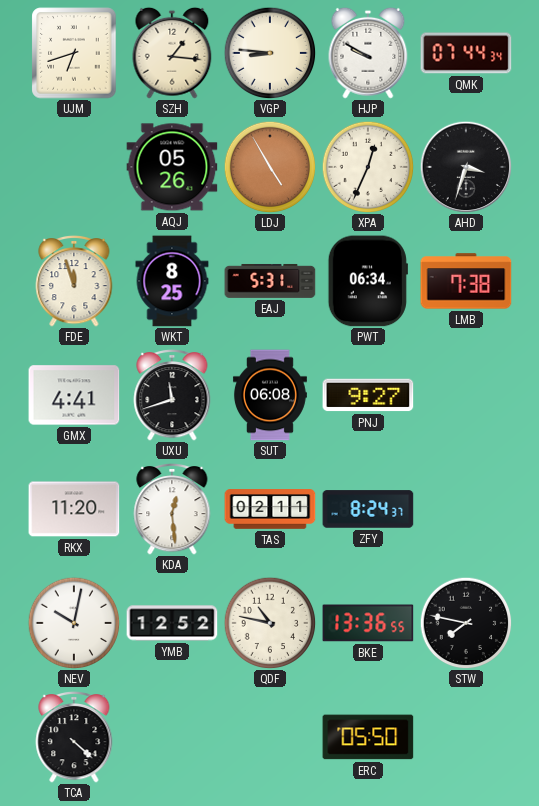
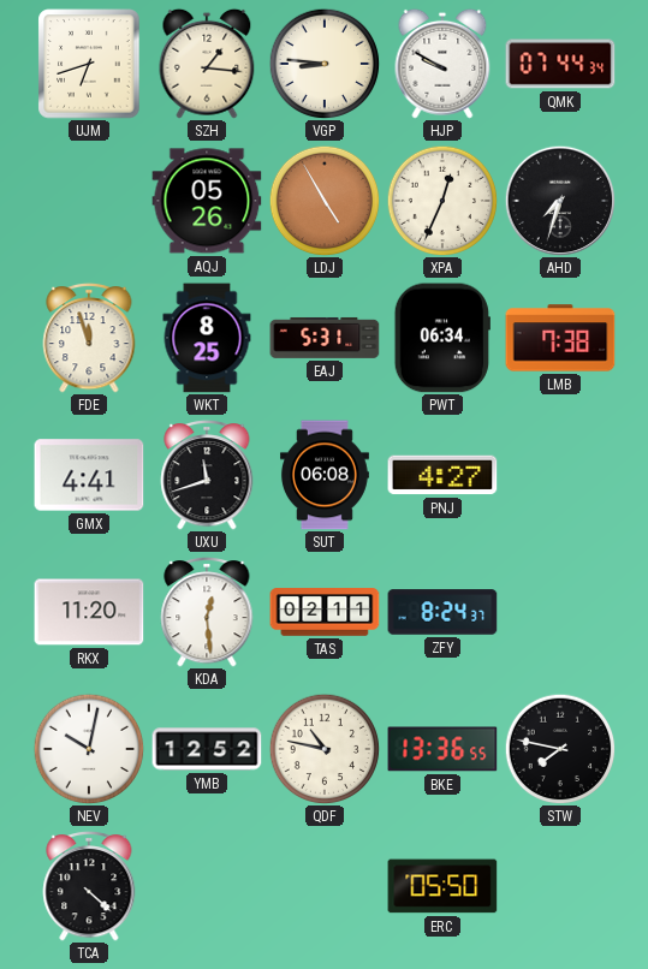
AHD: 3:33 -> 7:33 (560, 201)
PNJ: 9:27 -> 4:27 (442, 475)
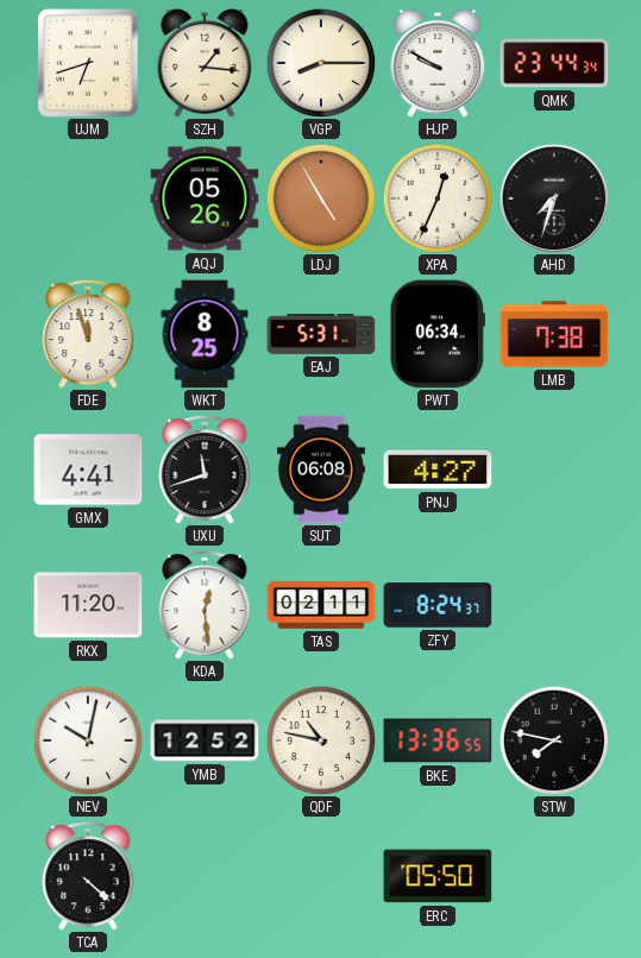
VGP: 8:46 -> 8:15 (321, 63)
QMK: 07:44 -> 23:44 (554, 63)
